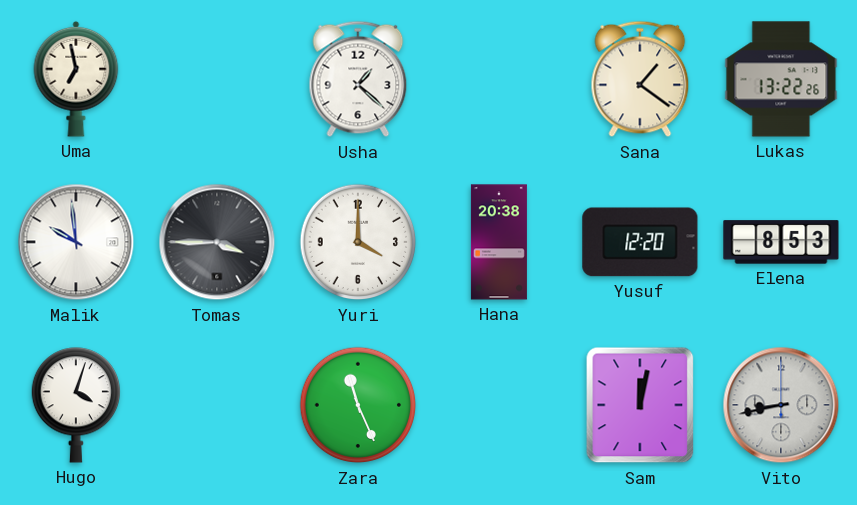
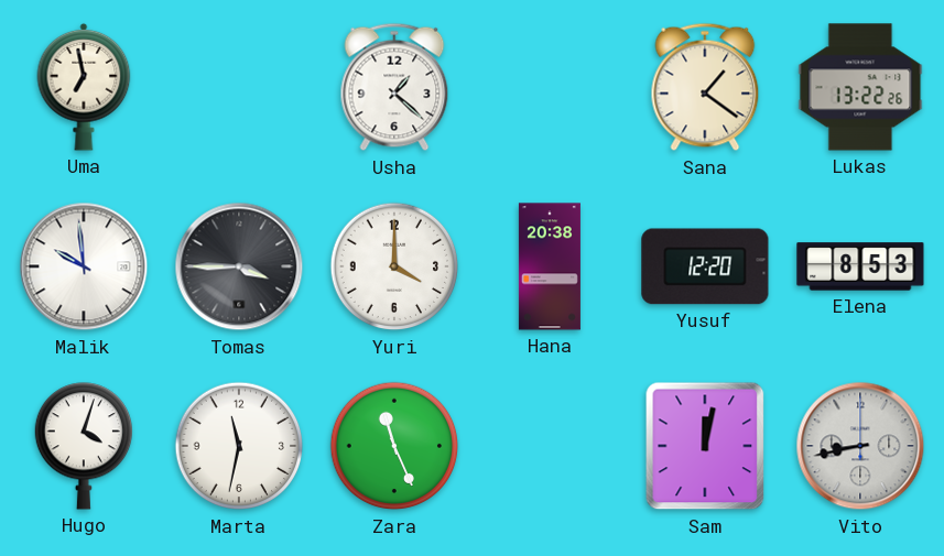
Marta: none -> 11:32 (239, 446)
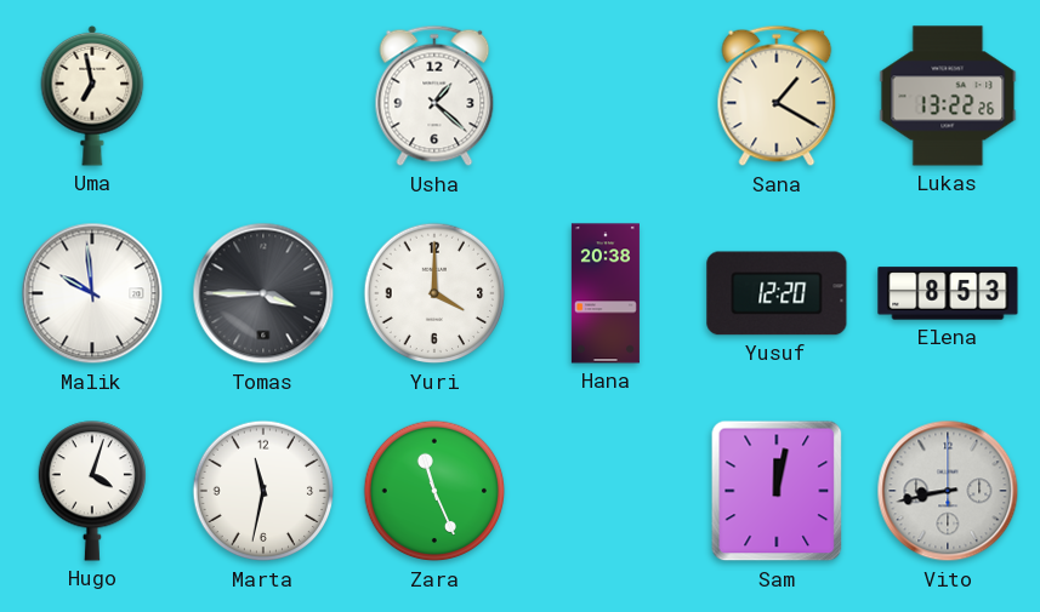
Sana: 1:21 -> 1:20 (777, 96)
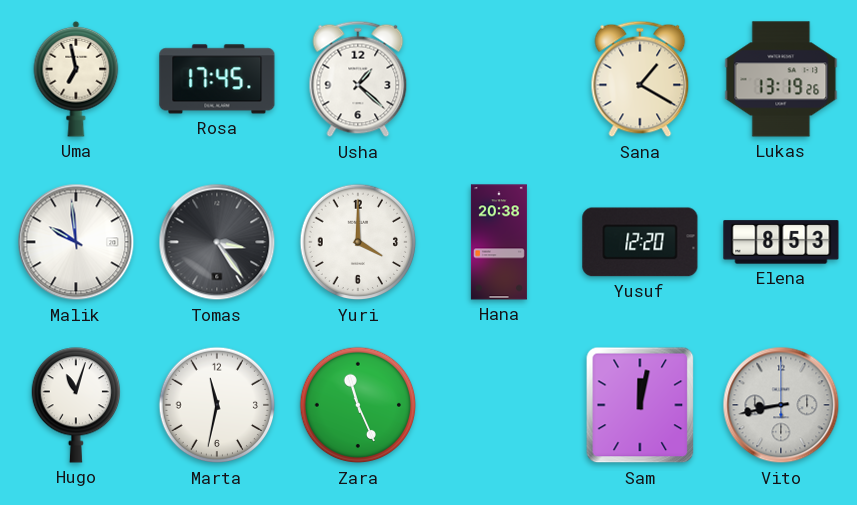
Rosa: none -> 17:45 (217, 79)
Lukas: 13:22 -> 13:19 (781, 79)
Tomas: 3:45 -> 3:24 (217, 242)
Hugo: 4:03 -> 11:03 (75, 405)
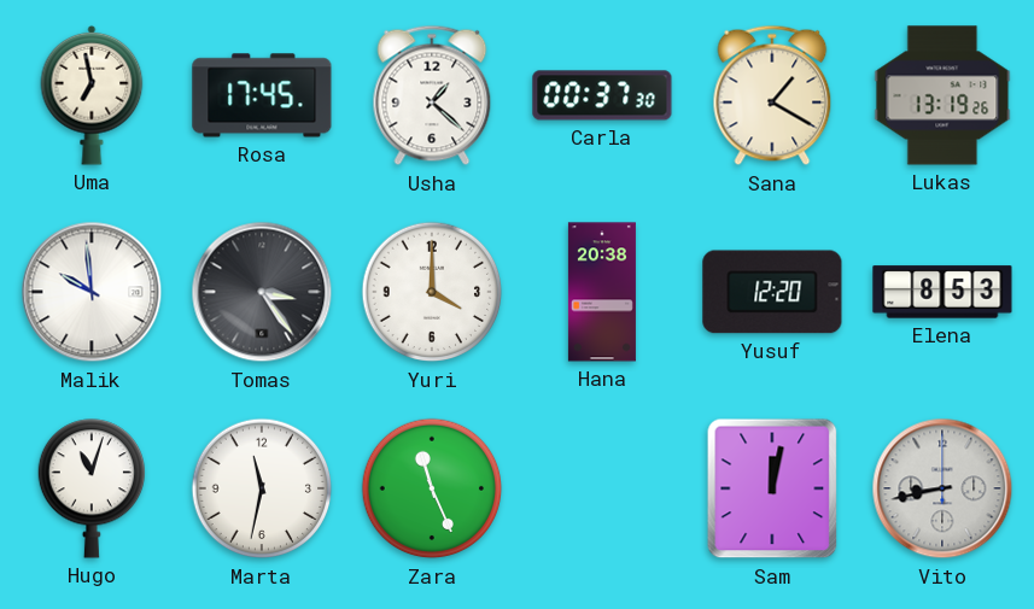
Carla: none -> 00:37 (602, 95)
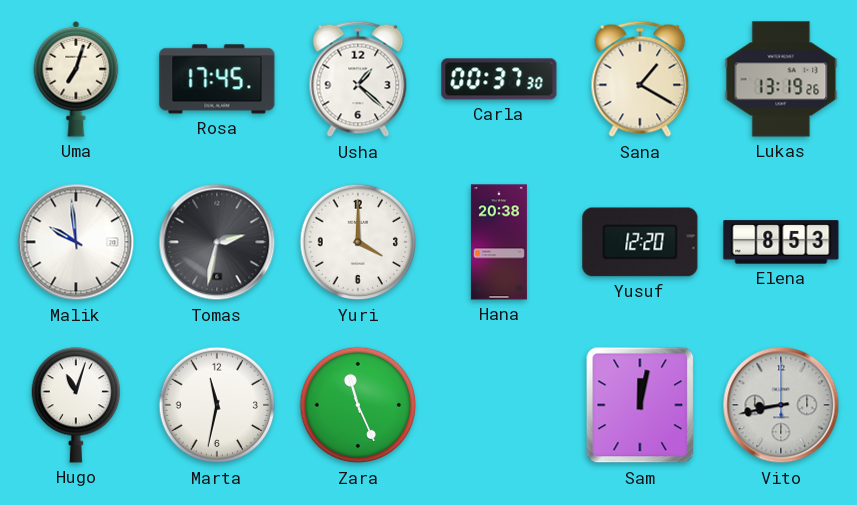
Uma: 6:58 -> 7:03 (76, 79)
Tomas: 3:24 -> 2:32 (217, 242)
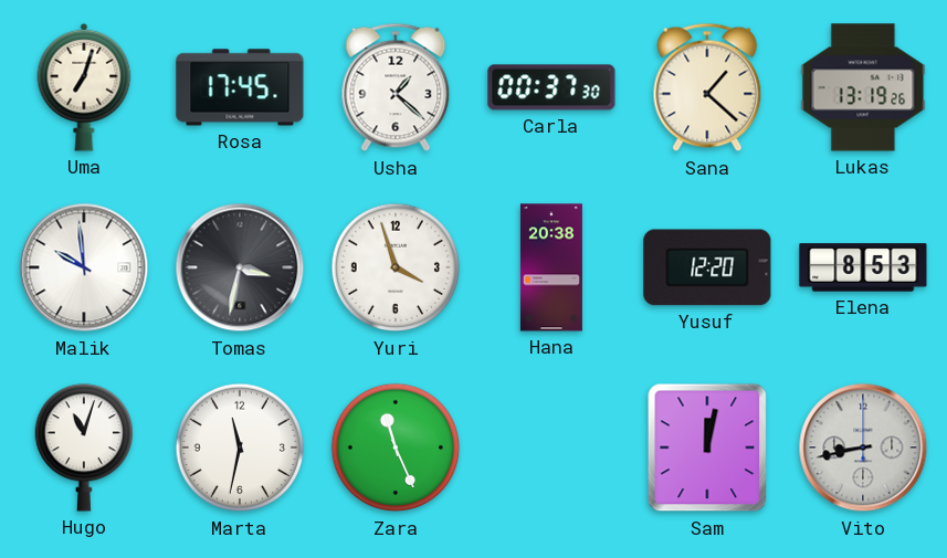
Sana: 1:20 -> 1:22 (707, 87)
Tomas: 2:32 -> 3:32 (240, 267)
Yuri: 4:00 -> 3:57 (396, 267)
